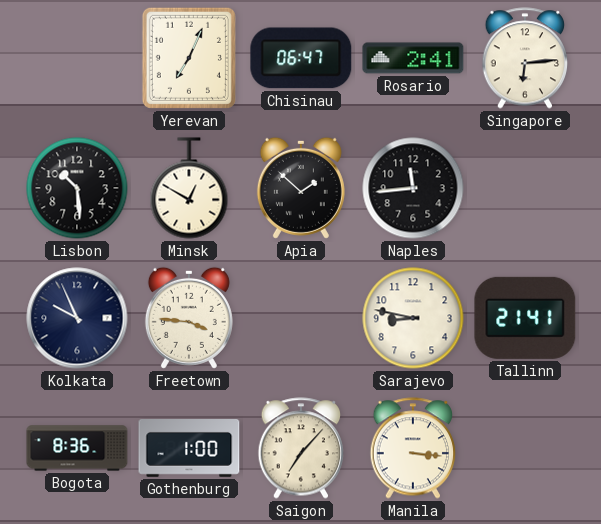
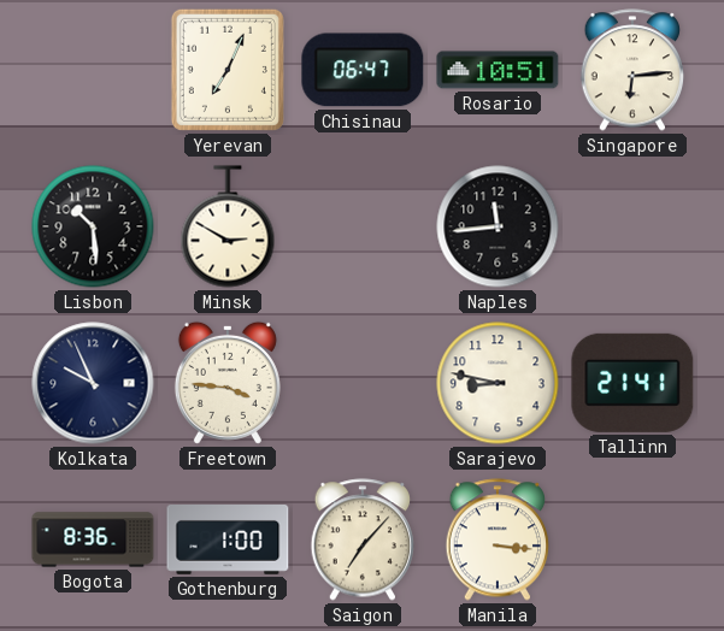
Rosario: 2:41 -> 10:51 (498, 70)
Minsk: 12:50 -> 2:50 (228, 226)
Apia: 1:52 -> none (301, 188)
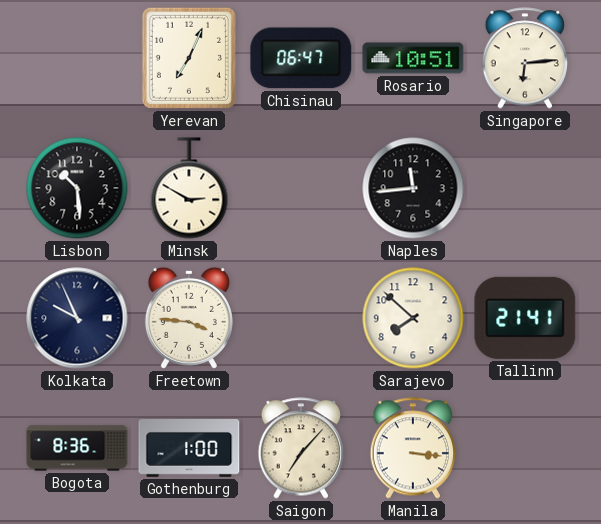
Sarajevo: 8:47 -> 7:52 (413, 318)
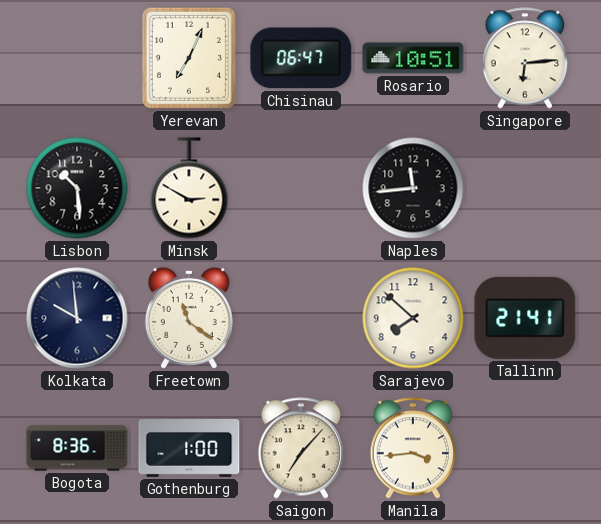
Kolkata: 9:56 -> 9:59 (77, 318)
Freetown: 3:46 -> 11:21 (189, 318)
Manila: 3:16 -> 3:44 (413, 448)
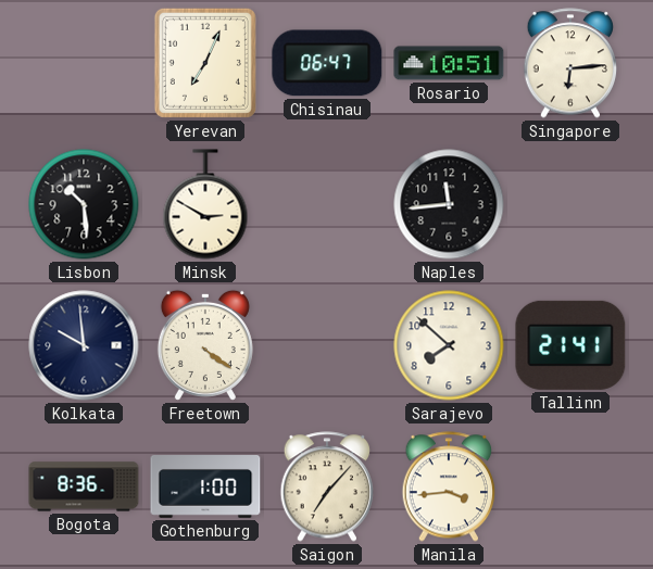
Freetown: 11:21 -> 4:21 (205, 345)
